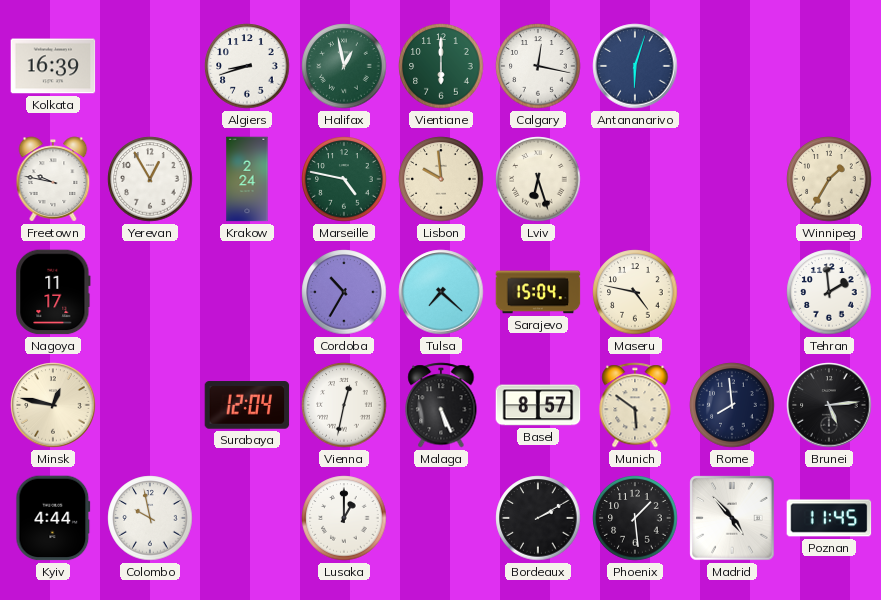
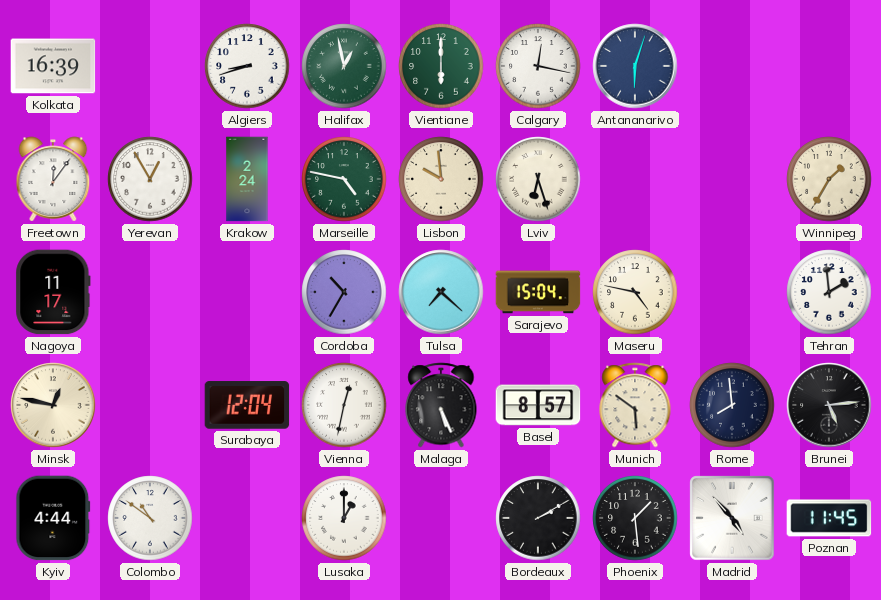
Freetown: 9:47 -> 12:06 (53, 179)
Colombo: 9:58 -> 10:51 (150, 518)
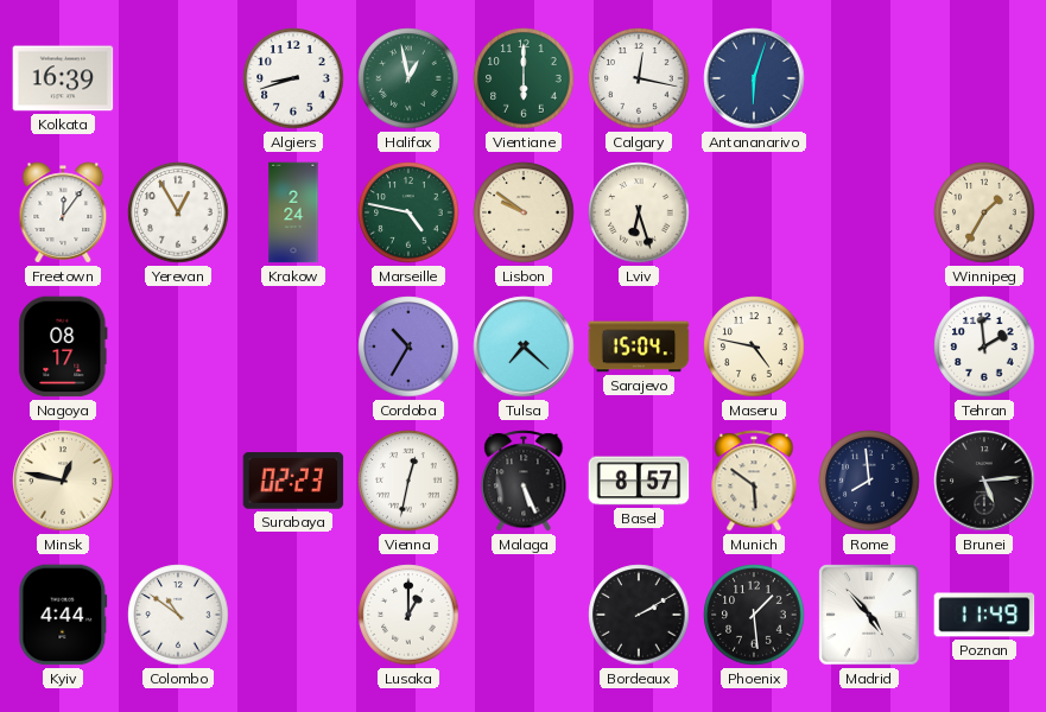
Lisbon: 9:59 -> 9:51 (524, 212)
Nagoya: 11:17 -> 08:17 (63, 347)
Surabaya: 12:04 -> 02:23 (293, 481)
Poznan: 11:45 -> 11:49 (984, 615)
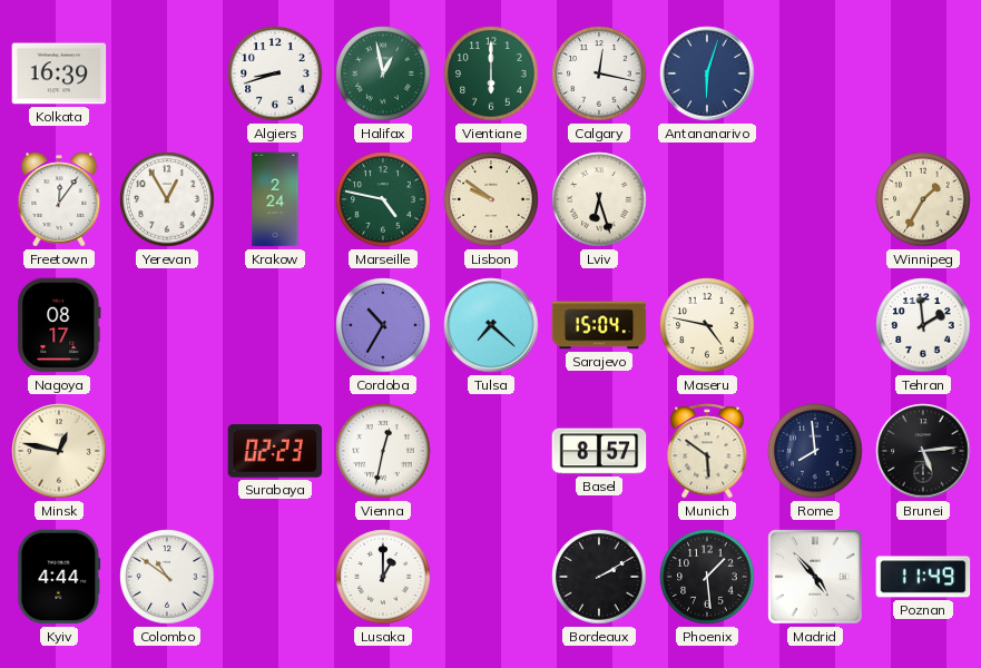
Malaga: 5:26 -> none (524, 481)
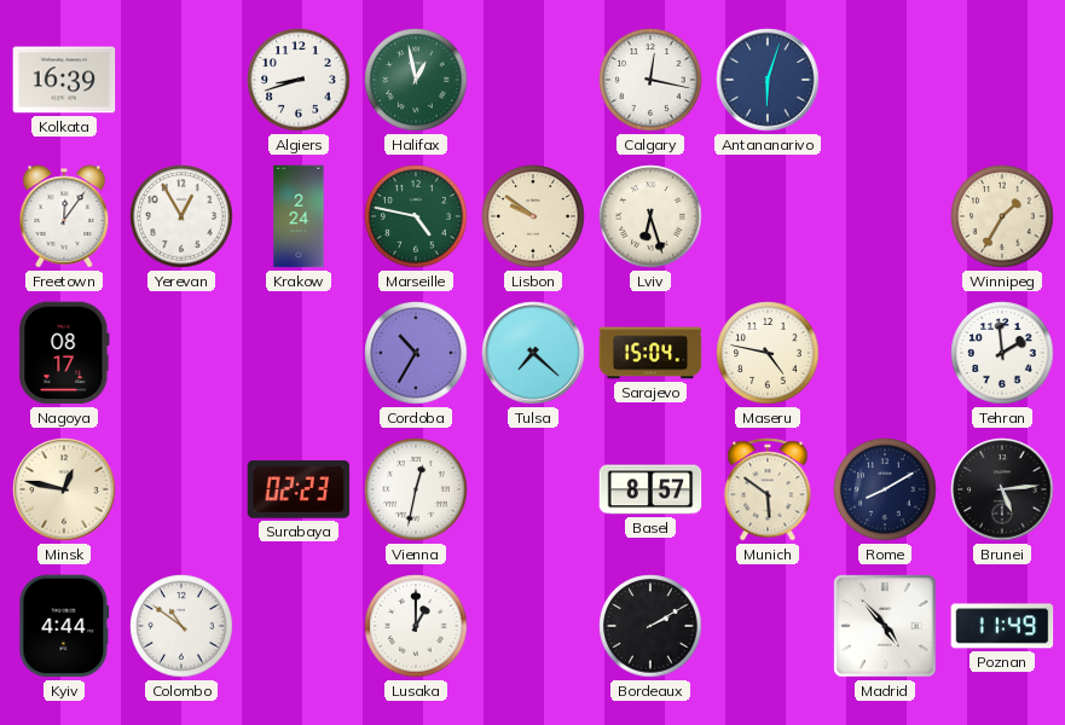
Vientiane: 6:00 -> none (491, 73)
Rome: 7:59 -> 8:10 (885, 489)
Phoenix: 1:29 -> none (707, 577)
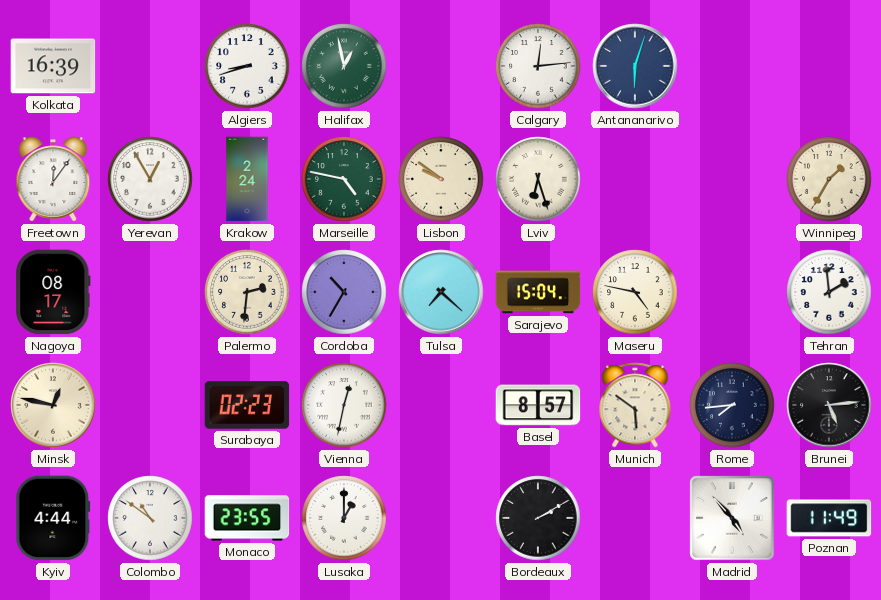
Calgary: 12:17 -> 12:14 (538, 66)
Palermo: none -> 2:31 (247, 292)
Rome: 8:10 -> 7:44 (732, 405)
Monaco: none -> 23:55 (247, 518)
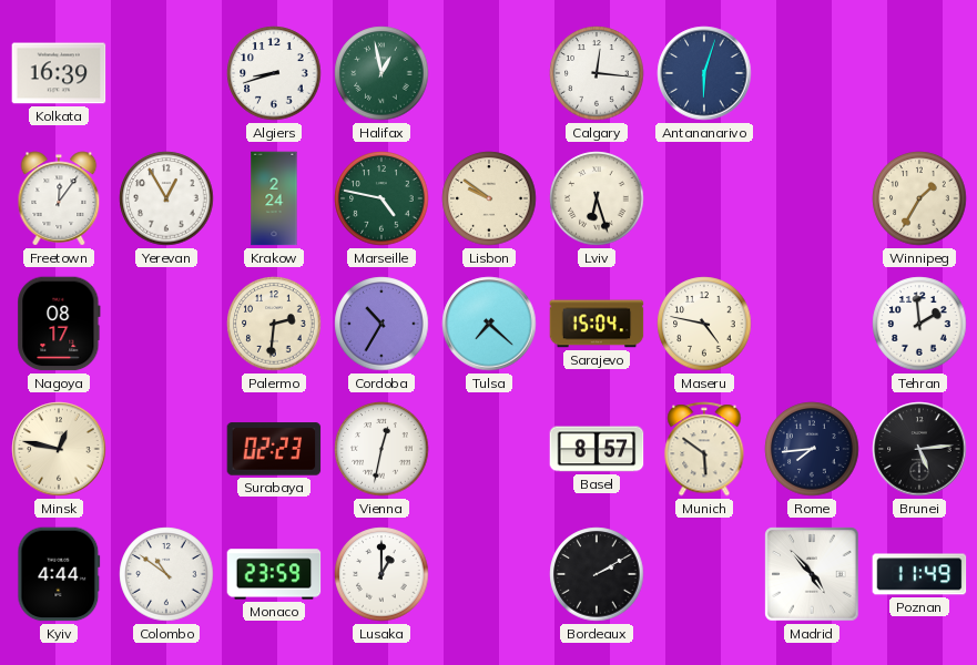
Calgary: 12:14 -> 12:16 (597, 73)
Monaco: 23:55 -> 23:59 (274, 574)
